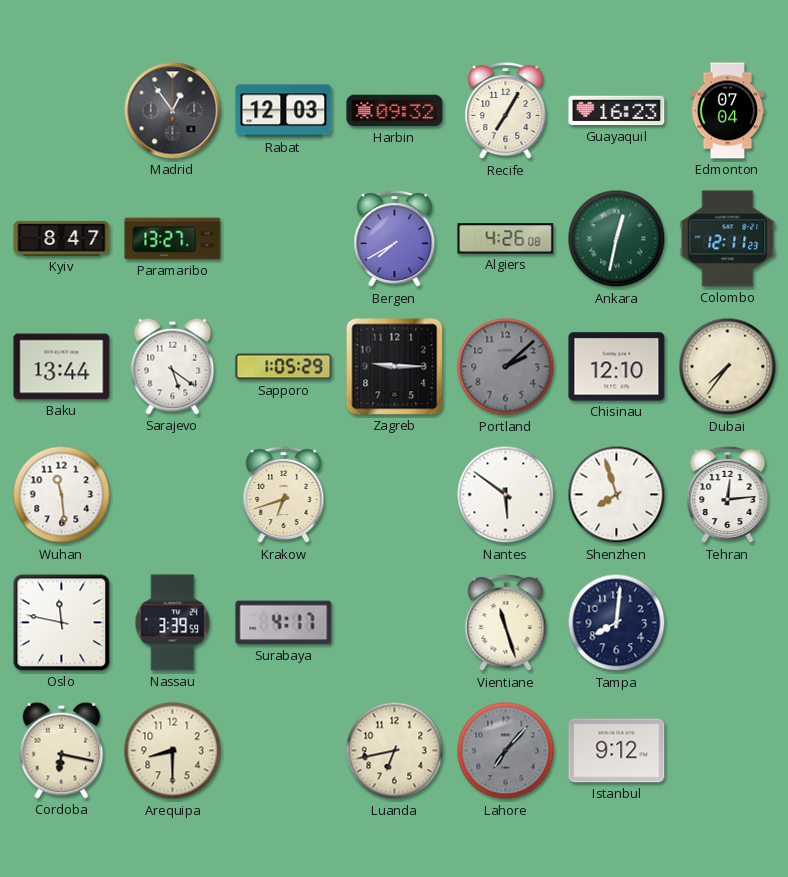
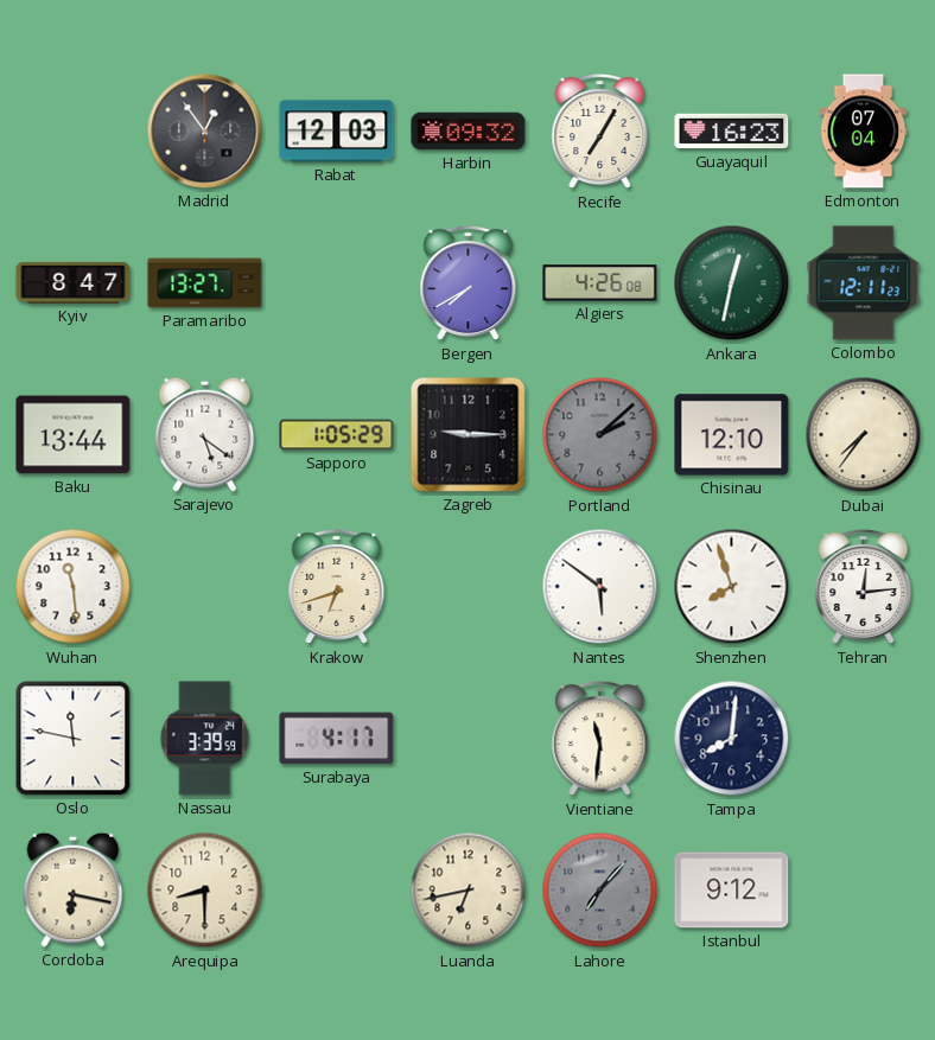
Vientiane: 11:27 -> 11:31 (600, 739)
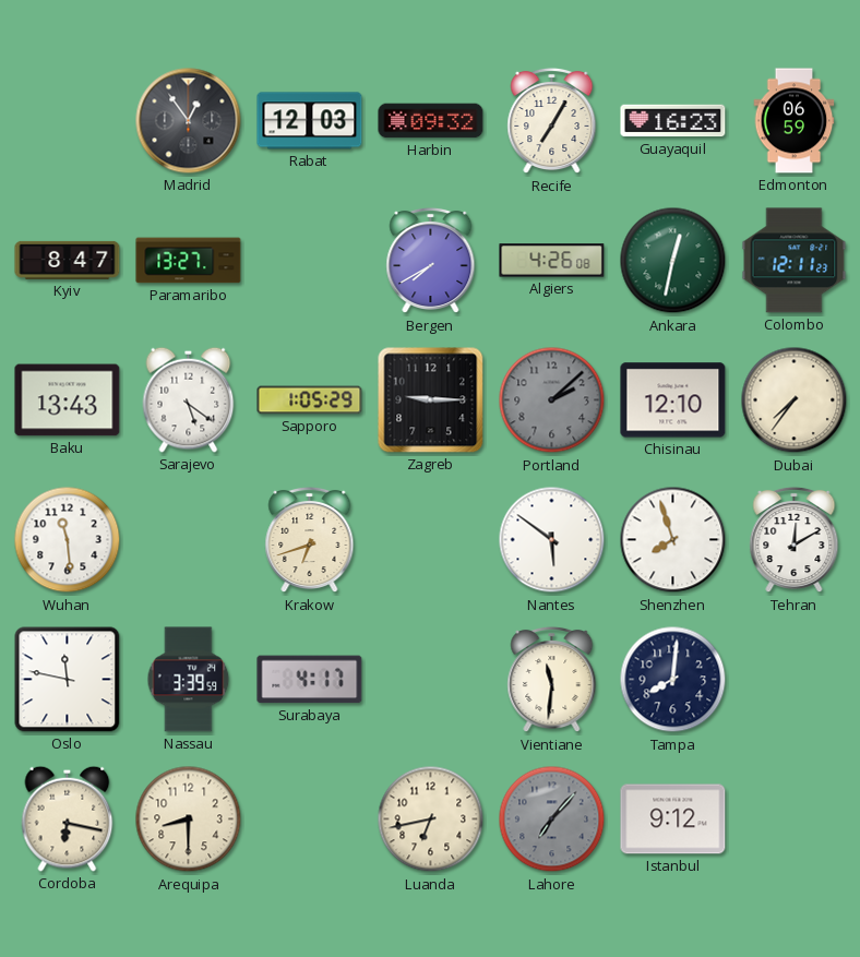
Edmonton: 07:04 -> 06:59 (795, 121)
Baku: 13:44 -> 13:43 (68, 400)
Tehran: 12:14 -> 12:10 (795, 540)
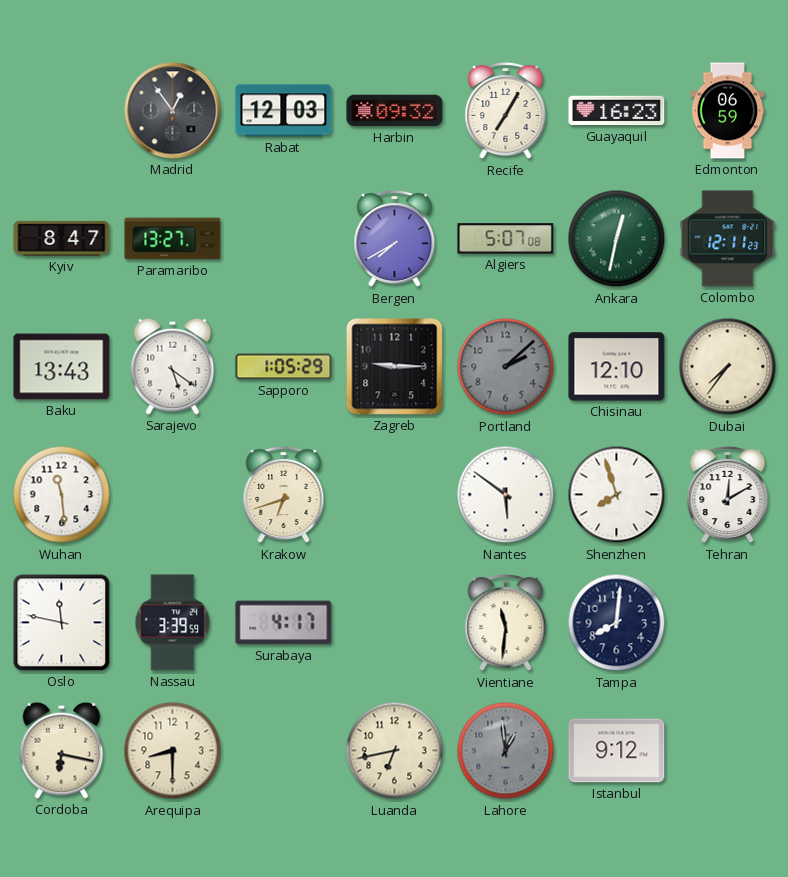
Algiers: 4:26 -> 5:07 (506, 239)
Lahore: 7:07 -> 12:59 (506, 751)
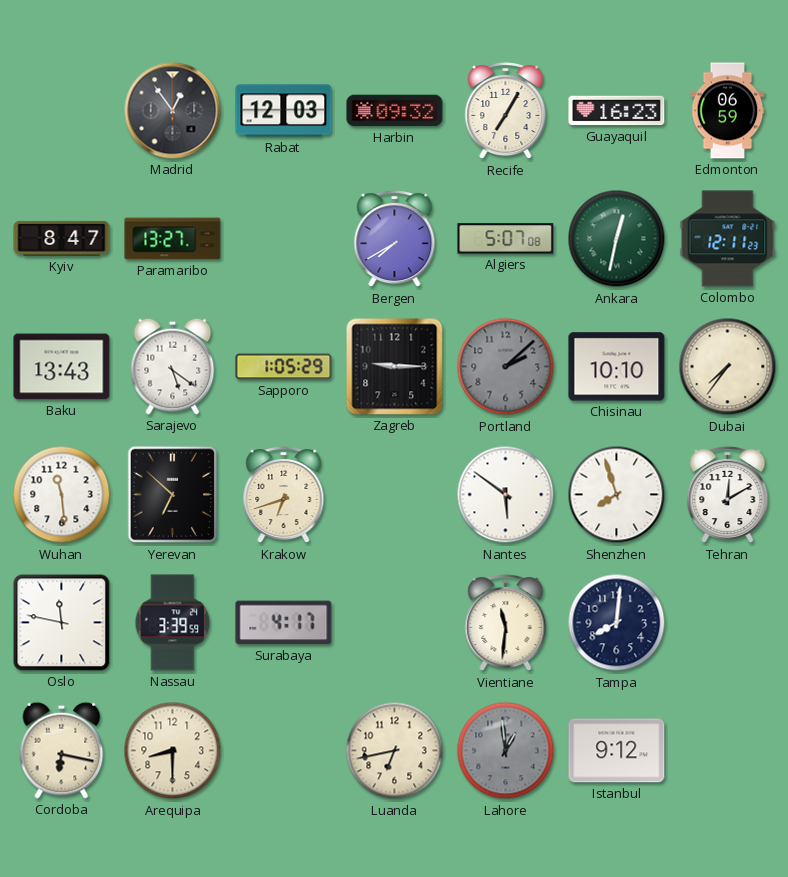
Chisinau: 12:10 -> 10:10 (617, 367)
Yerevan: none -> 6:52 (173, 495)
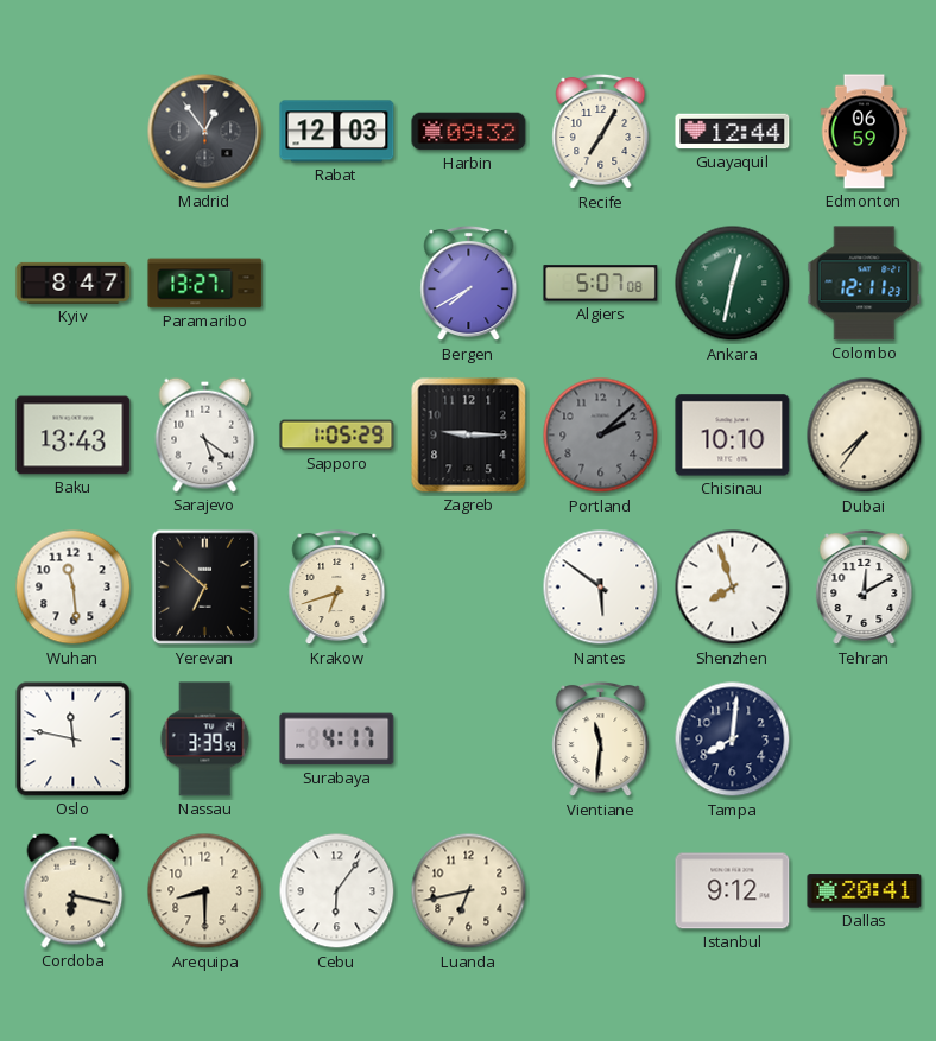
Guayaquil: 16:23 -> 12:44 (733, 132)
Cebu: none -> 6:06 (337, 891)
Lahore: 12:59 -> none (506, 751)
Dallas: none -> 20:41 (865, 891)
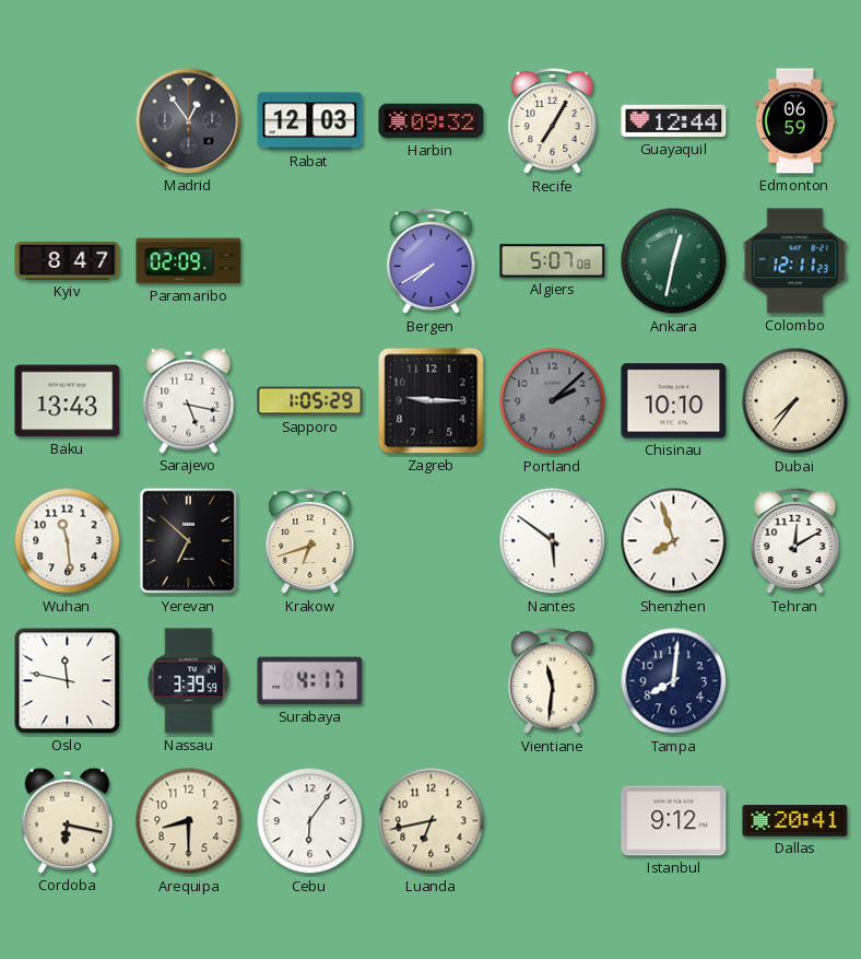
Paramaribo: 13:27 -> 02:09 (189, 261)
Sarajevo: 5:21 -> 5:17 (189, 400)
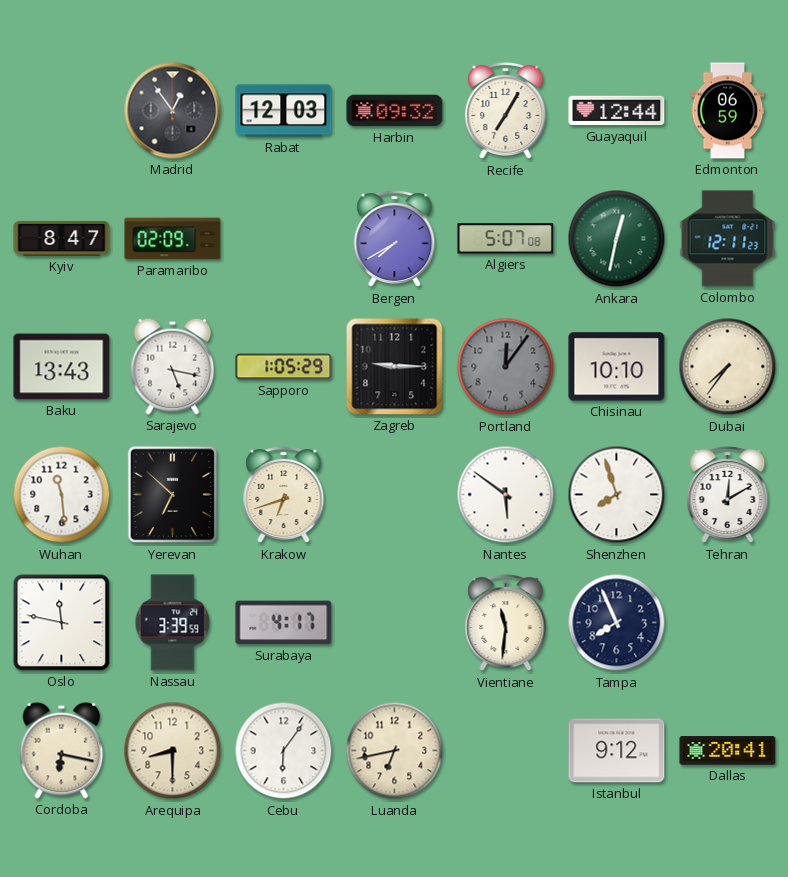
Portland: 2:08 -> 12:06 (506, 367)
Tampa: 8:01 -> 7:56 (617, 623)
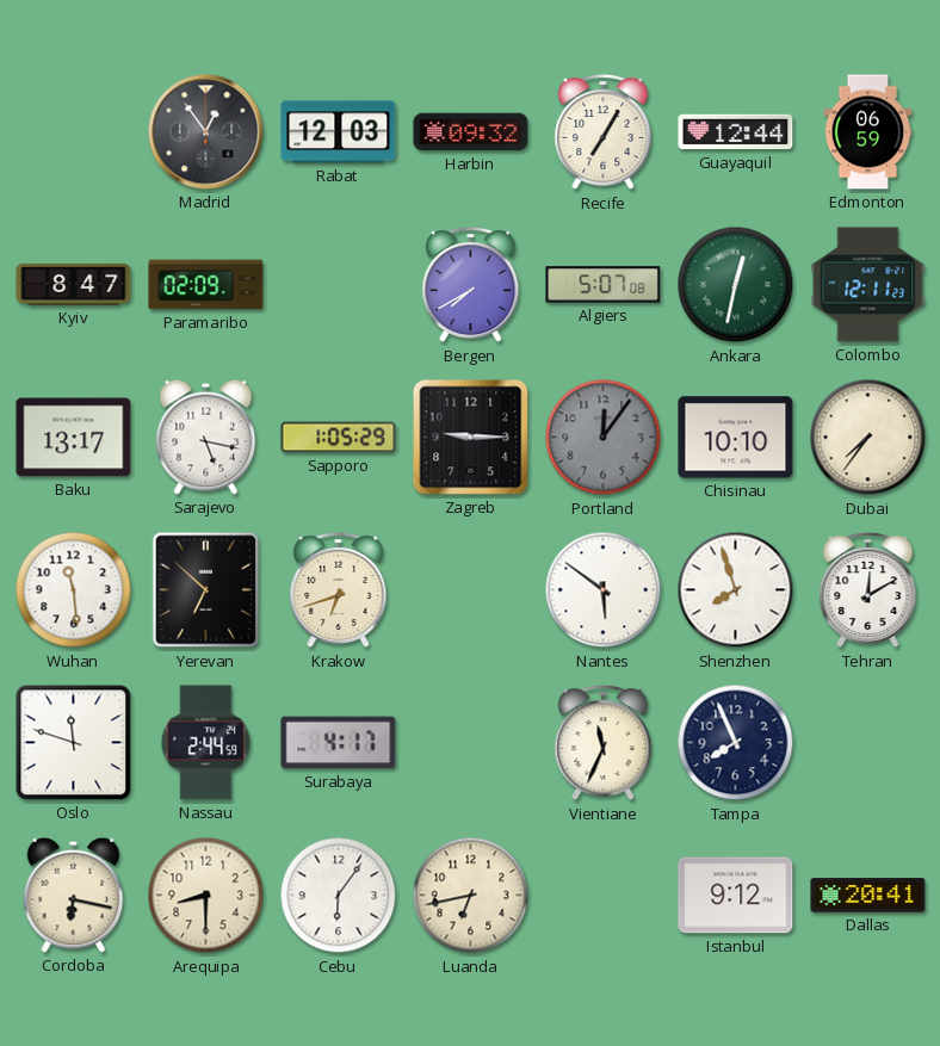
Baku: 13:43 -> 13:17 (74, 438)
Oslo: 11:47 -> 11:48 (74, 743)
Nassau: 3:39 -> 2:44 (206, 743)
Vientiane: 11:31 -> 11:34 (604, 743)
